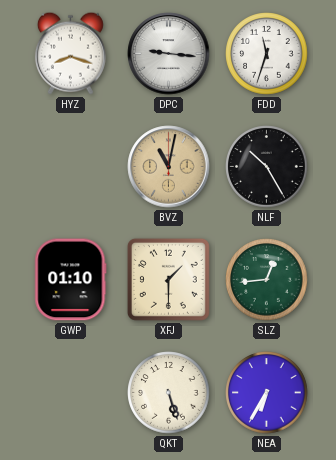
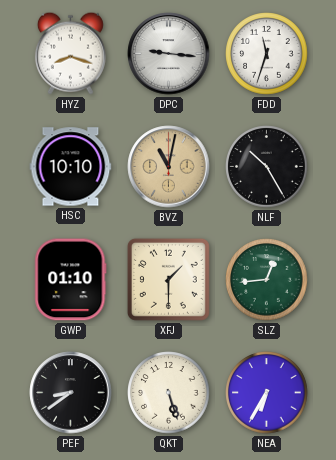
HSC: none -> 10:10 (71, 167)
PEF: none -> 8:39 (71, 393)
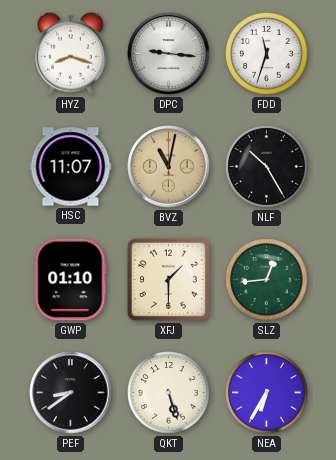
HSC: 10:10 -> 11:07 (71, 167)
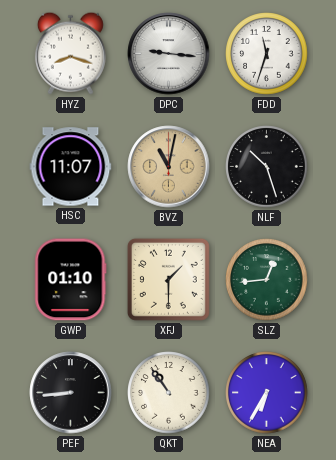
NLF: 10:25 -> 10:27 (267, 167)
PEF: 8:39 -> 8:44 (71, 393)
QKT: 5:27 -> 10:54 (169, 393)
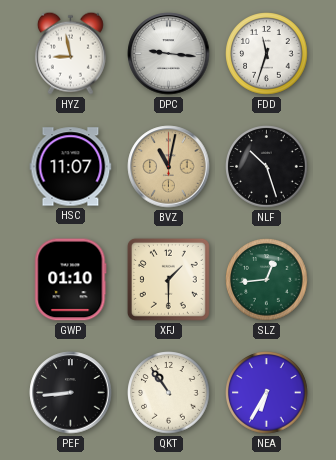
HYZ: 8:18 -> 8:58 (70, 53)
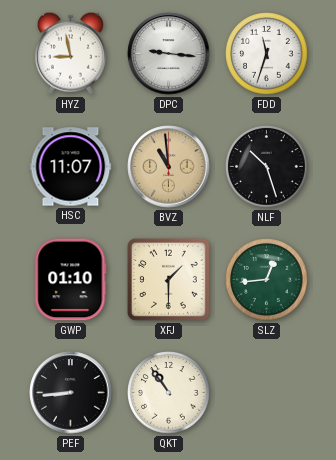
BVZ: 11:02 -> 10:59 (169, 167)
NEA: 6:35 -> none (267, 393)
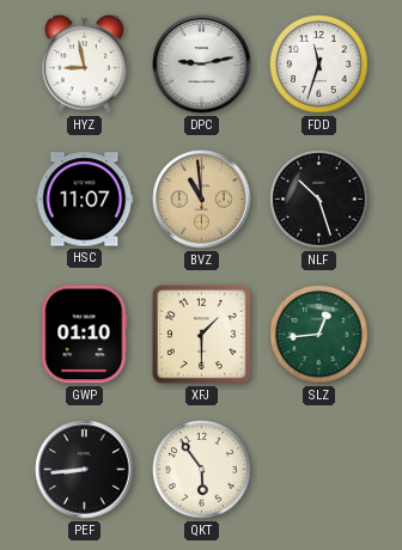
DPC: 9:16 -> 9:13 (202, 65)
QKT: 10:54 -> 5:54 (202, 470)
